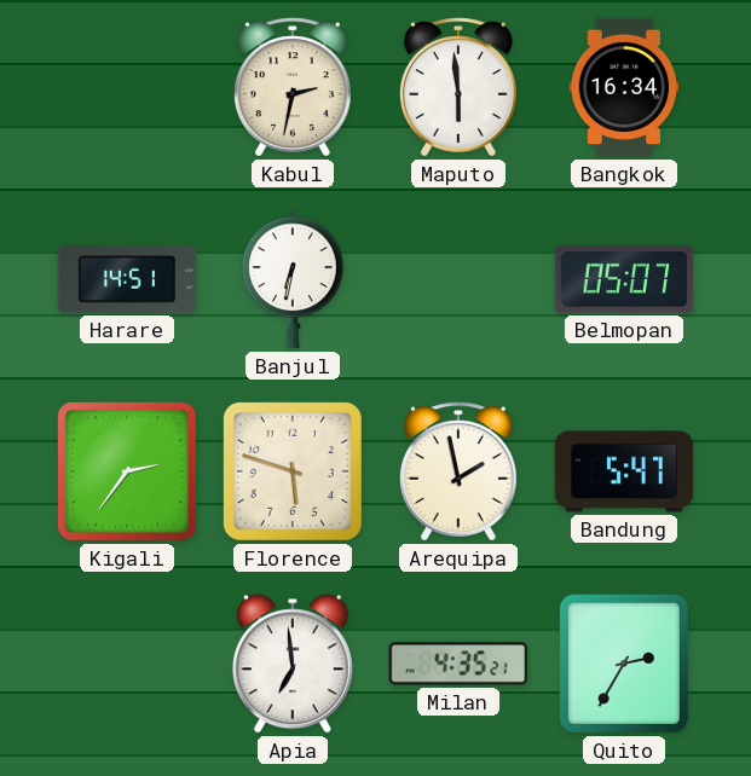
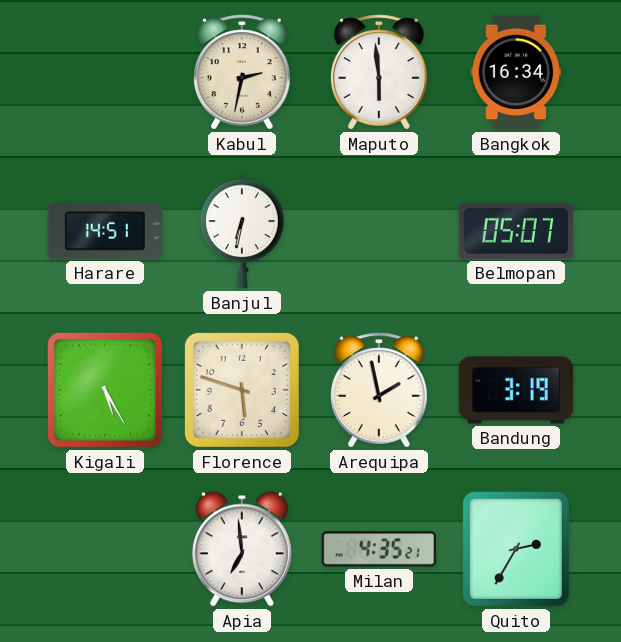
Kigali: 2:36 -> 5:25 (105, 390)
Bandung: 5:47 -> 3:19 (516, 390)
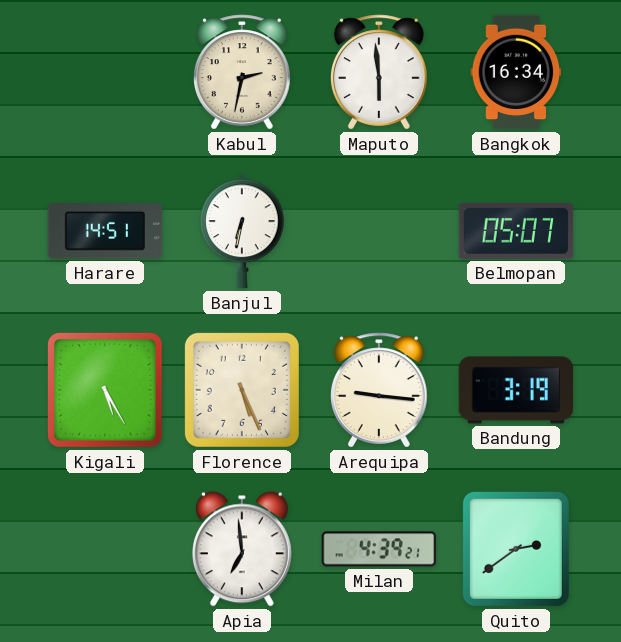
Florence: 5:48 -> 5:26 (242, 390)
Arequipa: 1:58 -> 9:16 (380, 390)
Milan: 4:35 -> 4:39 (378, 549)
Quito: 2:35 -> 2:39 (516, 549)
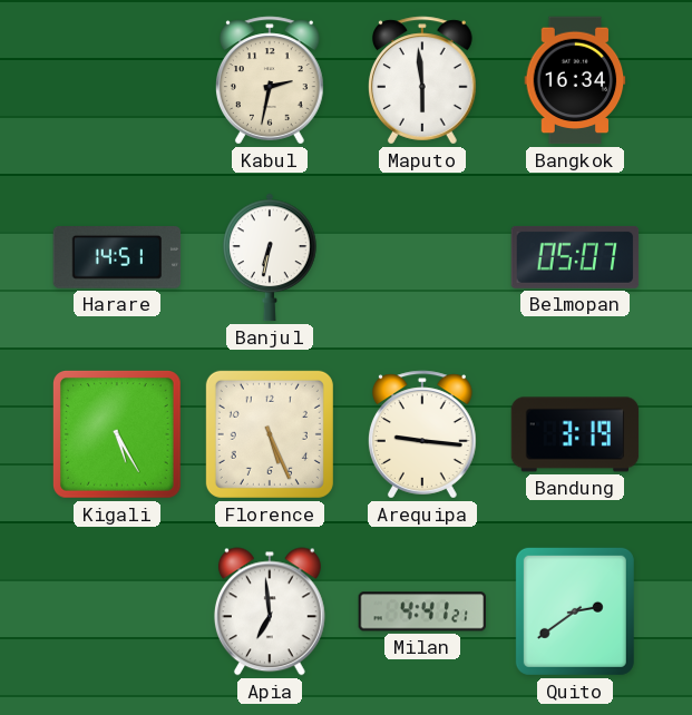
Milan: 4:39 -> 4:41 (421, 611)
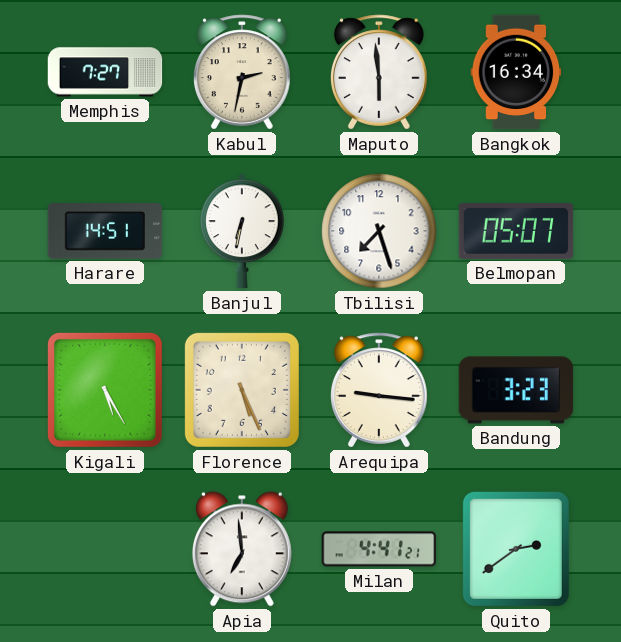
Memphis: none -> 7:27 (105, 72)
Tbilisi: none -> 7:27 (379, 231)
Bandung: 3:19 -> 3:23 (516, 390)
